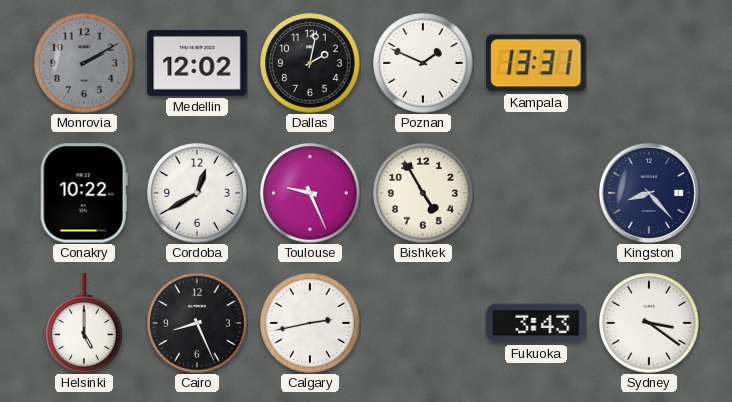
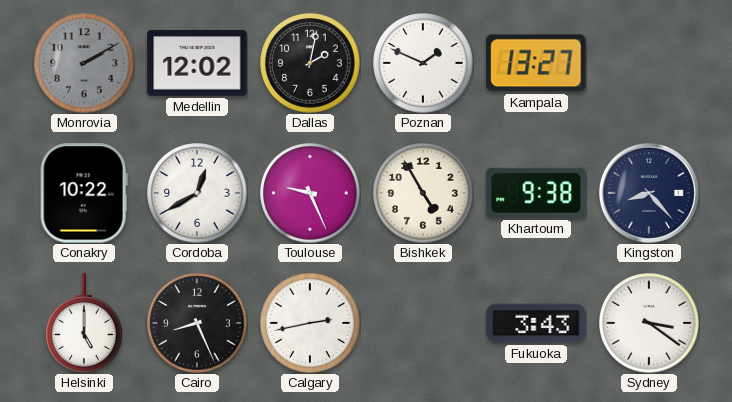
Kampala: 13:31 -> 13:27 (536, 63)
Khartoum: none -> 9:38 (536, 193)
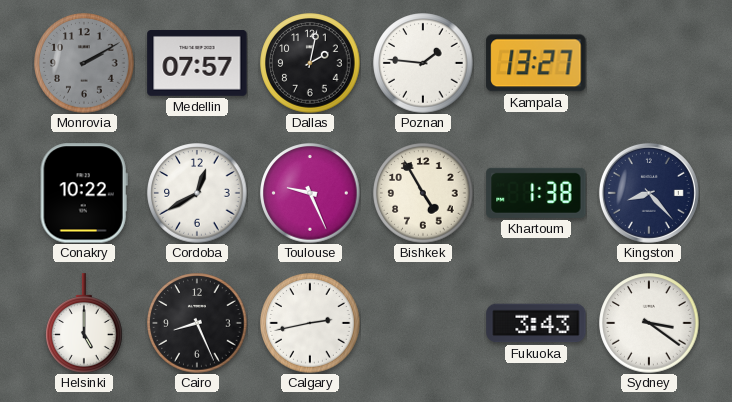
Medellin: 12:02 -> 07:57 (197, 64)
Poznan: 1:49 -> 1:46 (423, 63)
Khartoum: 9:38 -> 1:38 (536, 193)
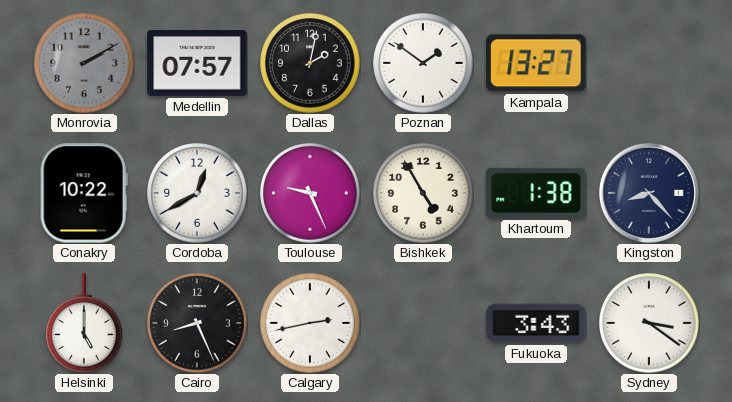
Poznan: 1:46 -> 1:51 (423, 63)
